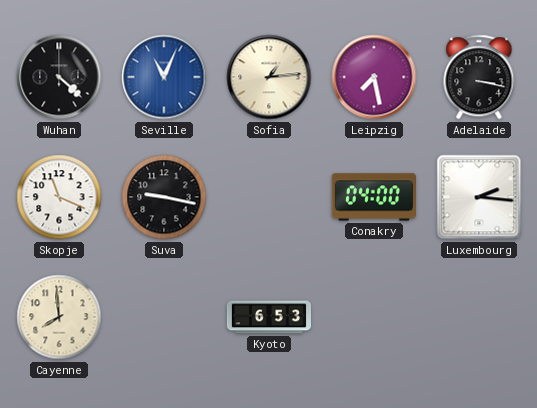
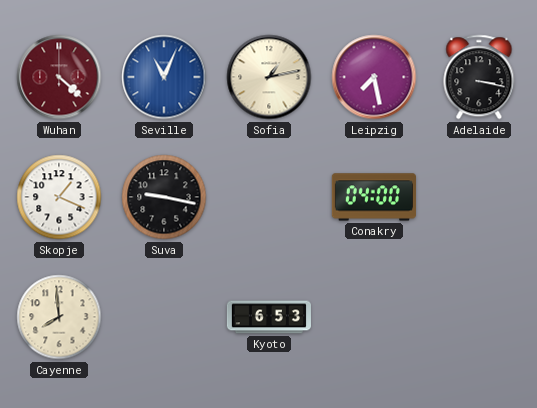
Wuhan dial: black -> burgundy (59, 77)
Sofia: 1:14 -> 1:13 (269, 77)
Skopje: 11:19 -> 1:19 (59, 197)
Luxembourg: 2:16 -> none (479, 197)
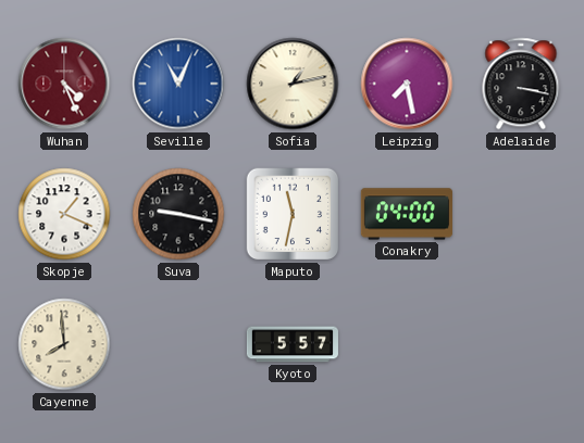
Wuhan: 4:22 -> 4:26 (64, 84)
Maputo: none -> 11:32 (293, 214)
Kyoto: 6:53 -> 5:57 (293, 344)
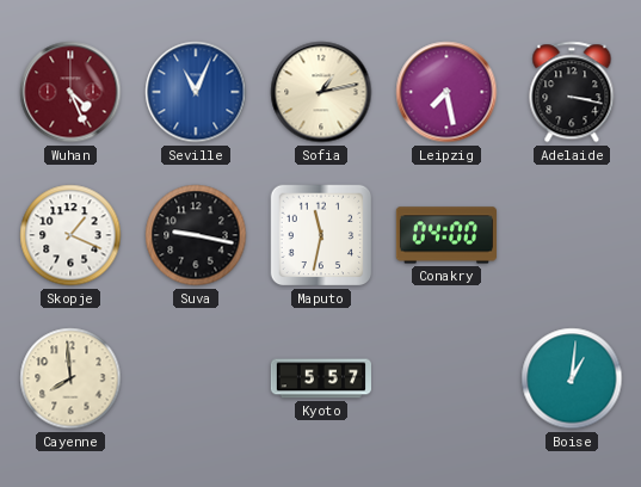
Boise: none -> 1:01 (572, 378)
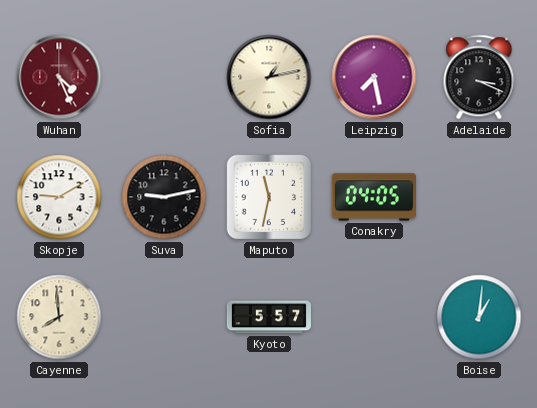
Seville: 11:04 -> none (196, 92)
Adelaide: 3:17 -> 3:19 (479, 77)
Skopje: 1:19 -> 9:10 (59, 197)
Suva: 9:17 -> 9:13 (164, 197)
Conakry: 04:00 -> 04:05 (374, 197)
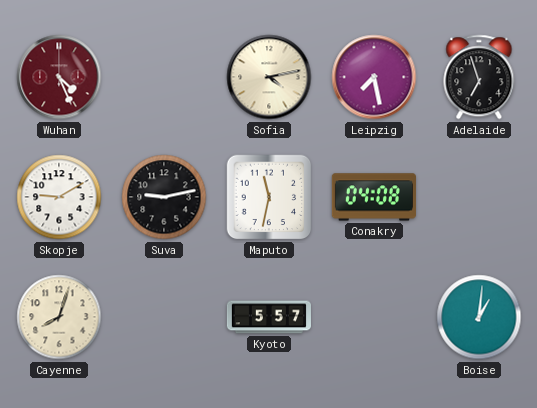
Sofia: 1:13 -> 4:13 (269, 77)
Adelaide: 3:19 -> 6:57 (479, 77)
Conakry: 04:05 -> 04:08 (374, 197)
Cayenne: 7:59 -> 8:03 (59, 317)
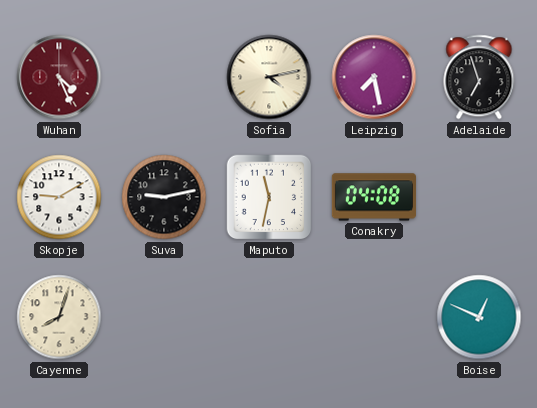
Kyoto: 5:57 -> none (269, 317)
Boise: 1:01 -> 12:49 (479, 317)
